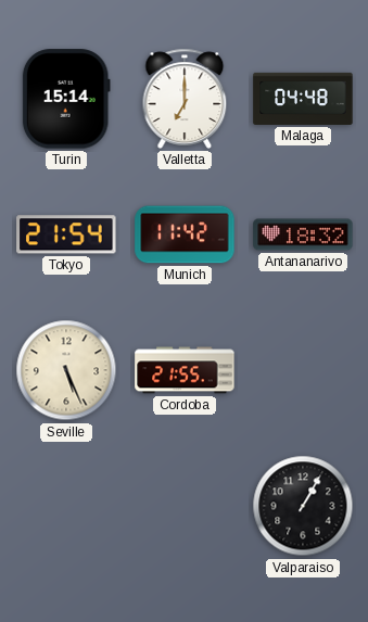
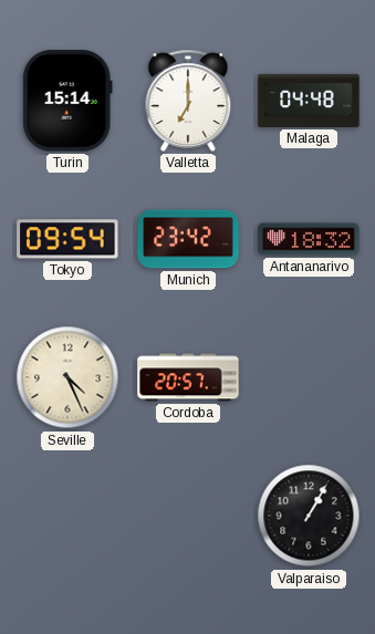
Tokyo: 21:54 -> 09:54 (67, 239)
Munich: 11:42 -> 23:42 (188, 239)
Seville: 5:26 -> 4:26 (67, 377)
Cordoba: 21:55 -> 20:57 (188, 377)
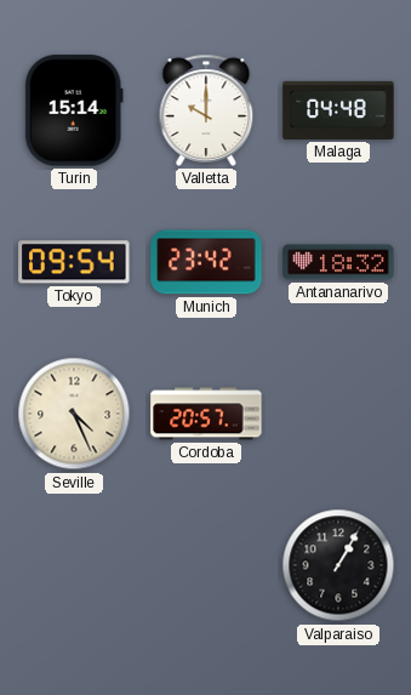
Valletta: 7:00 -> 10:00 (206, 110)
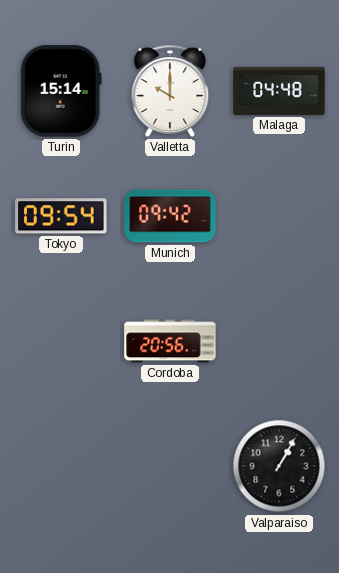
Munich: 23:42 -> 09:42 (170, 216)
Antananarivo: 18:32 -> none (338, 262)
Seville: 4:26 -> none (74, 414)
Cordoba: 20:57 -> 20:56 (170, 341)
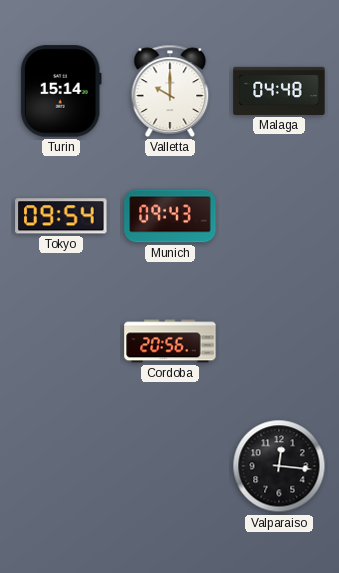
Munich: 09:42 -> 09:43 (170, 216)
Valparaiso: 1:05 -> 12:16 (279, 466)
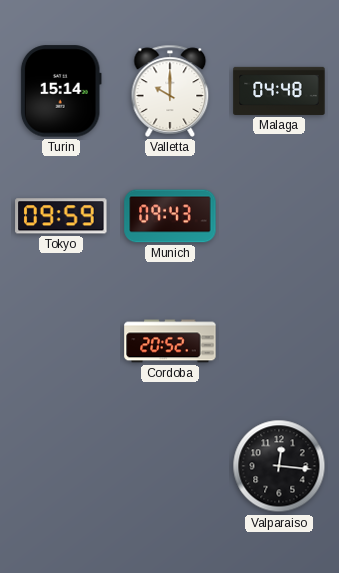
Tokyo: 09:54 -> 09:59 (61, 216)
Cordoba: 20:56 -> 20:52 (170, 341)
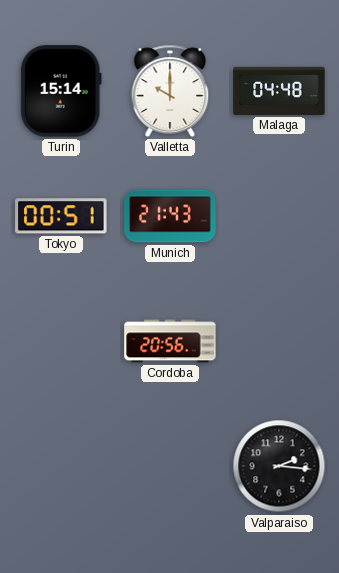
Tokyo: 09:59 -> 00:51 (61, 216)
Munich: 09:43 -> 21:43 (170, 216)
Cordoba: 20:52 -> 20:56 (170, 341)
Valparaiso: 12:16 -> 2:16 (279, 466)
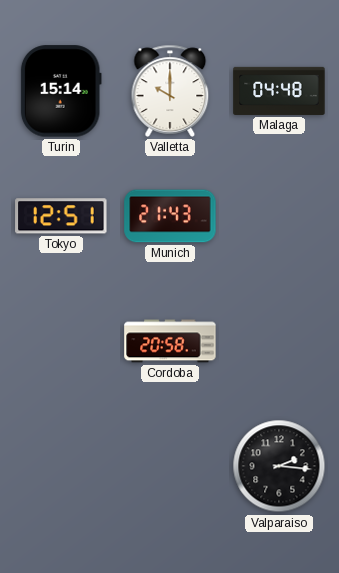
Tokyo: 00:51 -> 12:51 (61, 216)
Cordoba: 20:56 -> 20:58 (170, 341)
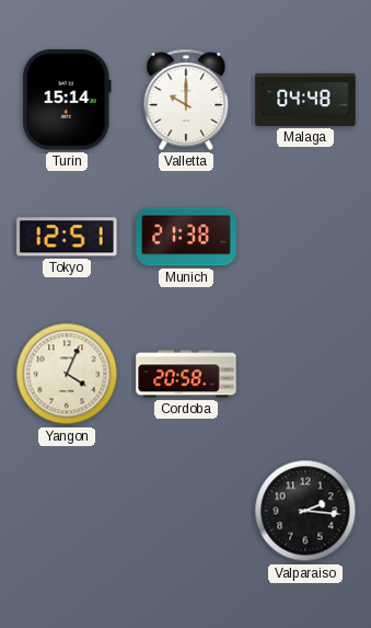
Munich: 21:43 -> 21:38 (186, 237)
Yangon: none -> 4:04 (67, 374)
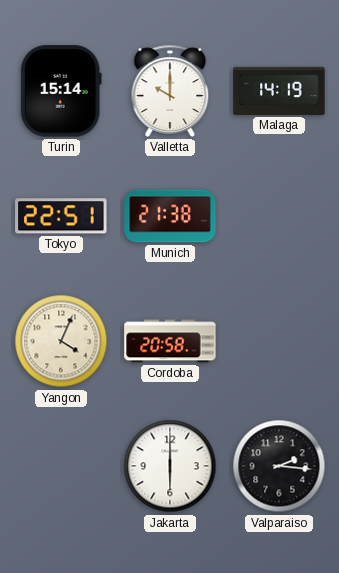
Malaga: 04:48 -> 14:19 (279, 91)
Tokyo: 12:51 -> 22:51 (61, 216)
Jakarta: none -> 6:00 (170, 466)
